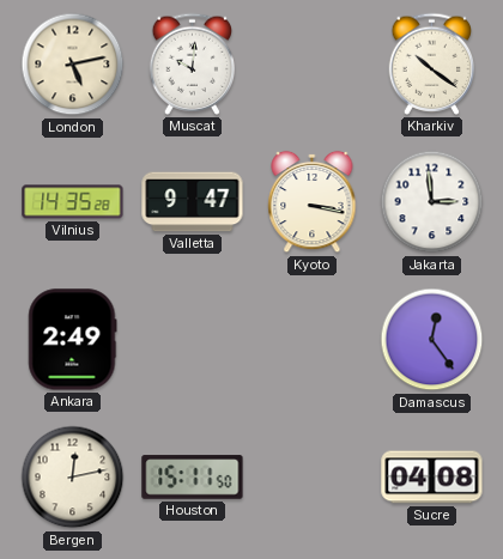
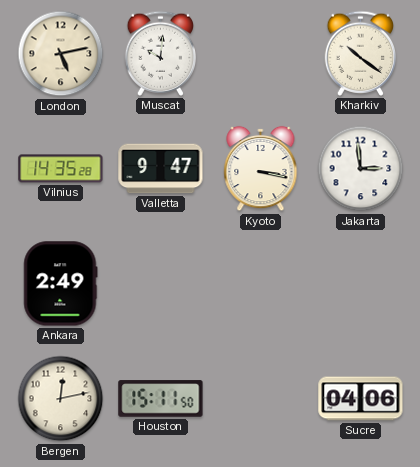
Damascus: 12:24 -> none (432, 340)
Sucre: 04:08 -> 04:06 (361, 399)
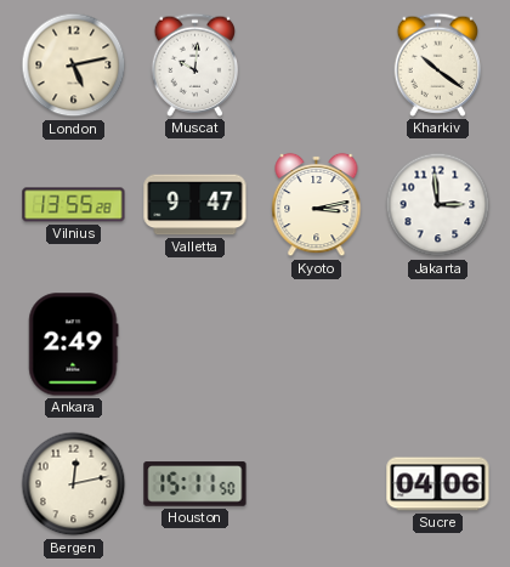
Vilnius: 14:35 -> 13:55 (74, 205)
Kyoto: 3:17 -> 3:13 (317, 205)
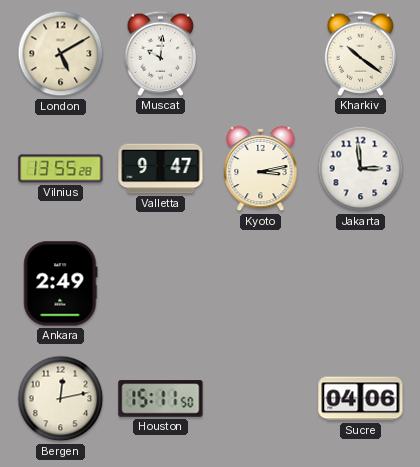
London: 5:13 -> 5:10 (61, 54)
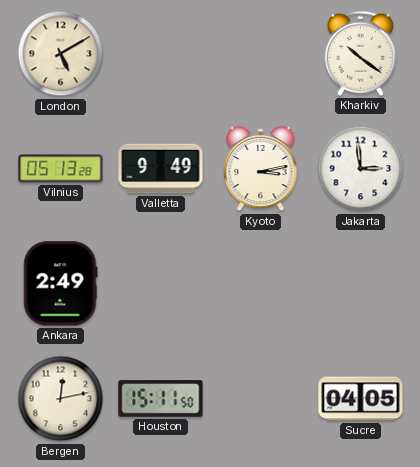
Muscat: 10:01 -> none (161, 53)
Vilnius: 13:55 -> 05:13 (61, 169)
Valletta: 9:47 -> 9:49 (161, 169)
Sucre: 04:06 -> 04:05 (361, 399)
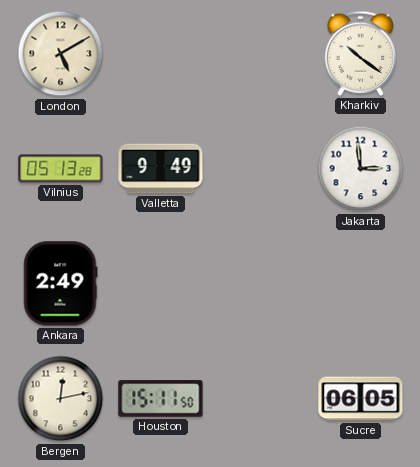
Kyoto: 3:13 -> none (261, 169)
Sucre: 04:05 -> 06:05 (361, 399)
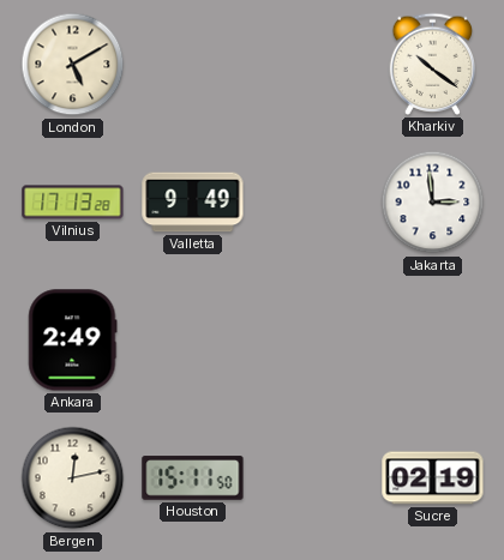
Vilnius: 05:13 -> 17:13 (73, 203)
Sucre: 06:05 -> 02:19 (433, 478)
